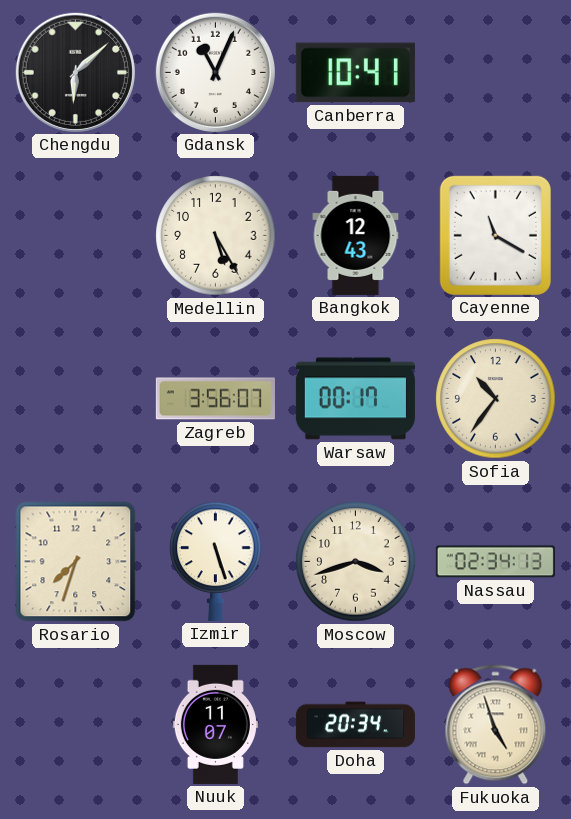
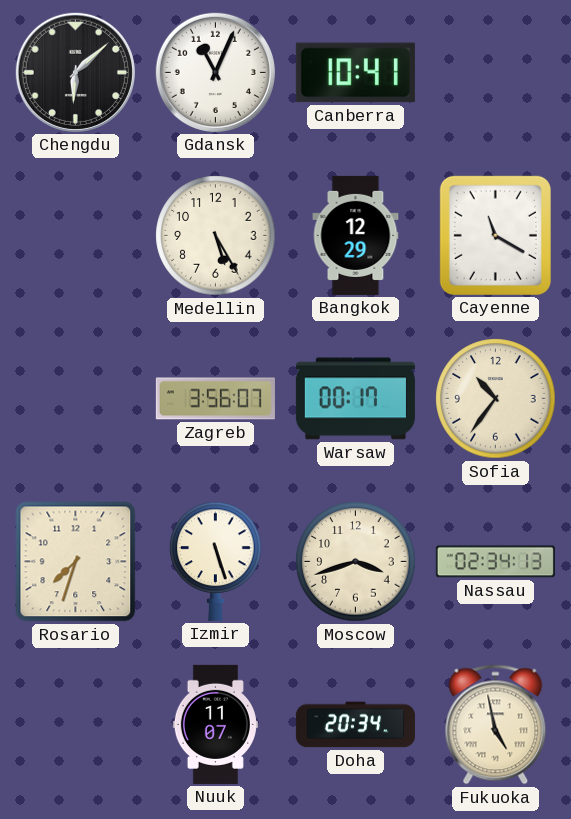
Bangkok: 12:43 -> 12:29 (356, 235)
Fukuoka: 4:57 -> 4:58 (496, 725)
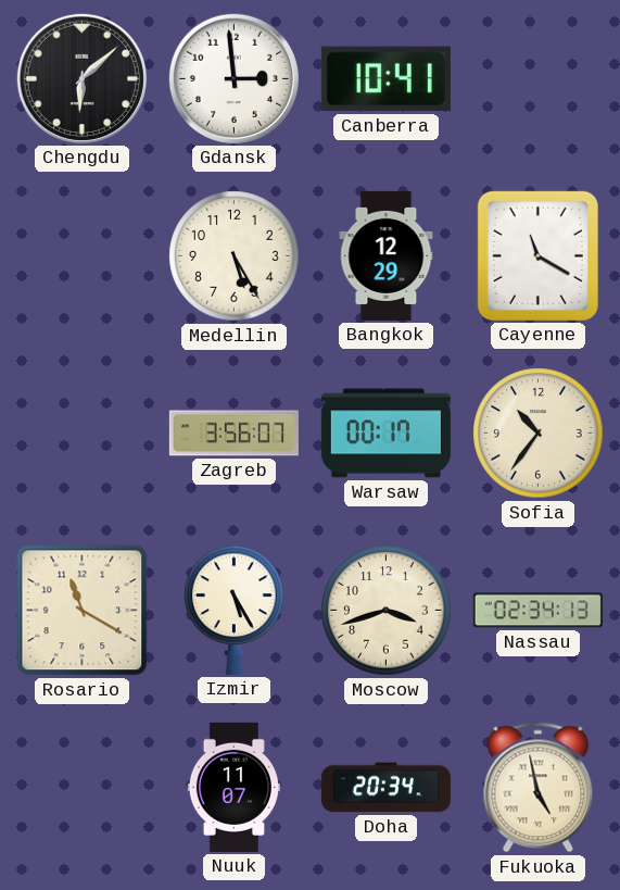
Gdansk: 11:04 -> 2:59 (233, 78)
Rosario: 7:33 -> 11:20 (83, 611)
Izmir: 5:27 -> 5:25 (235, 610)
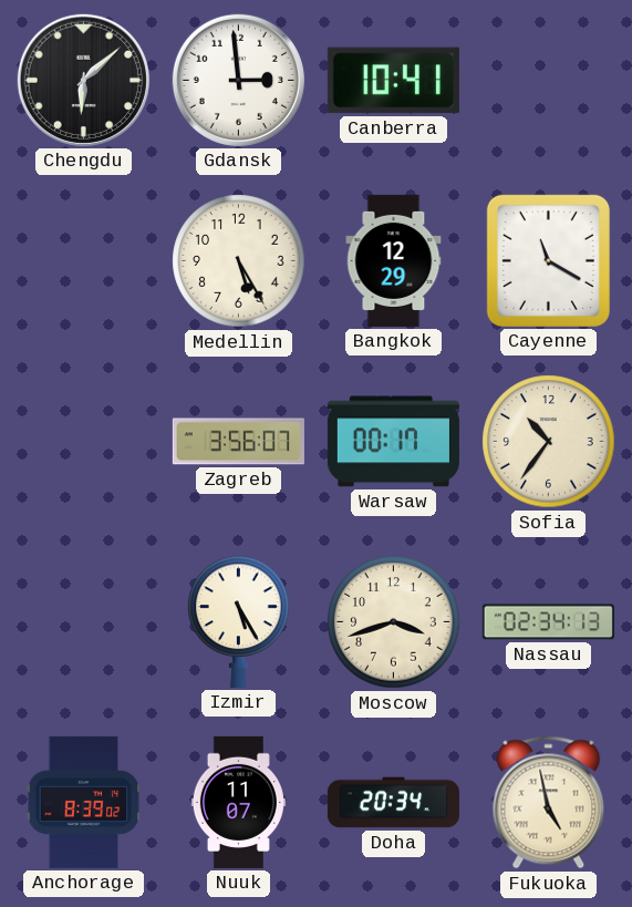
Rosario: 11:20 -> none (83, 611)
Anchorage: none -> 8:39 (84, 802)
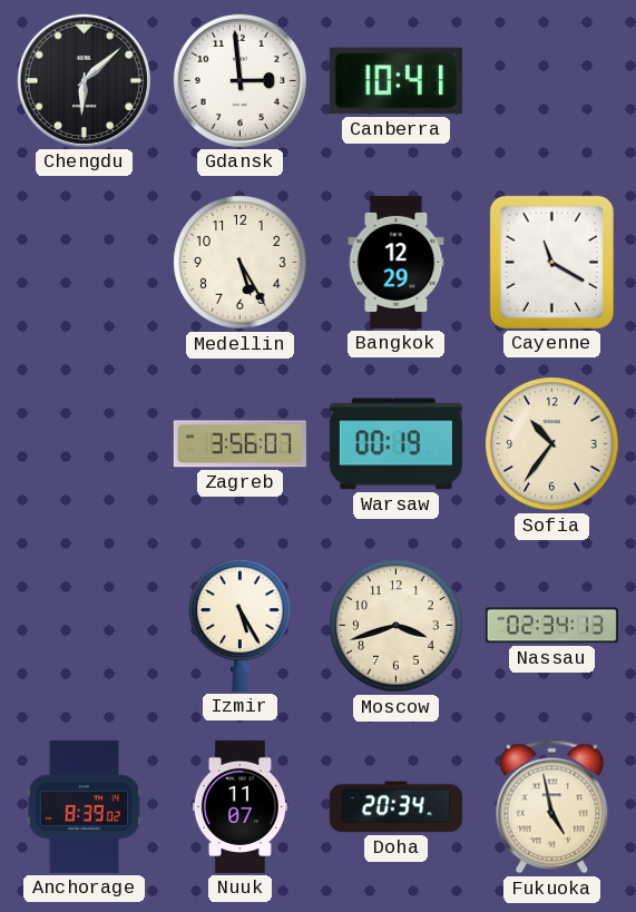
Warsaw: 00:17 -> 00:19 (395, 444)
